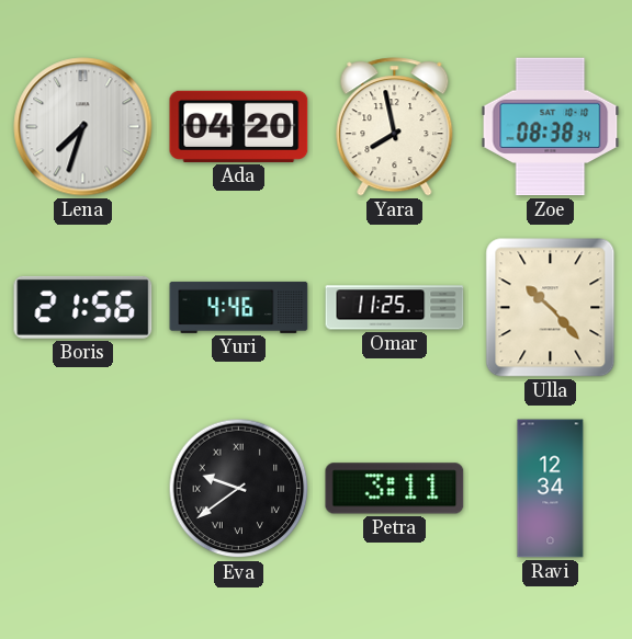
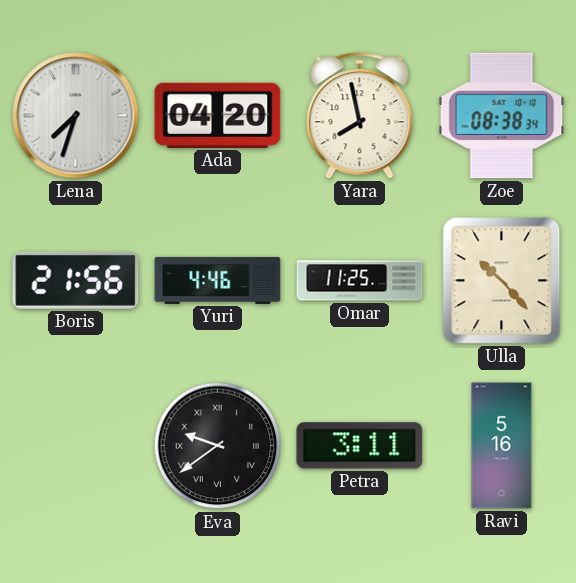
Ravi: 12:34 -> 5:16 (502, 446)
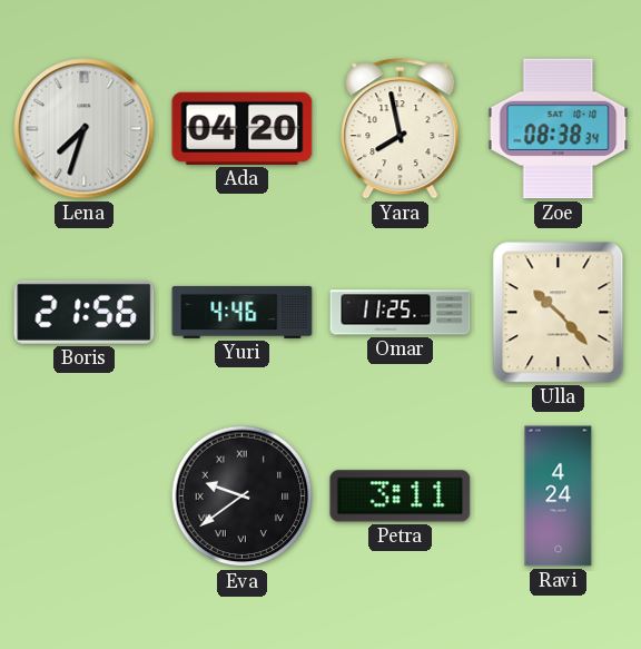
Ravi: 5:16 -> 4:24 (559, 496)
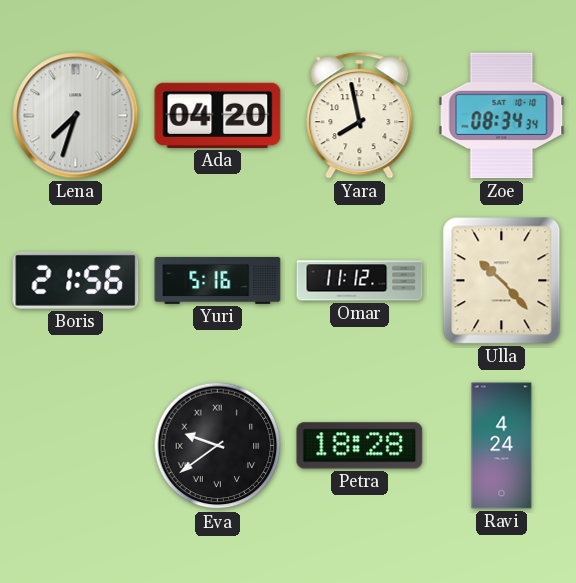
Zoe: 08:38 -> 08:34 (502, 116)
Yuri: 4:46 -> 5:16 (218, 280)
Omar: 11:25 -> 11:12 (360, 281)
Petra: 3:11 -> 18:28 (360, 446)
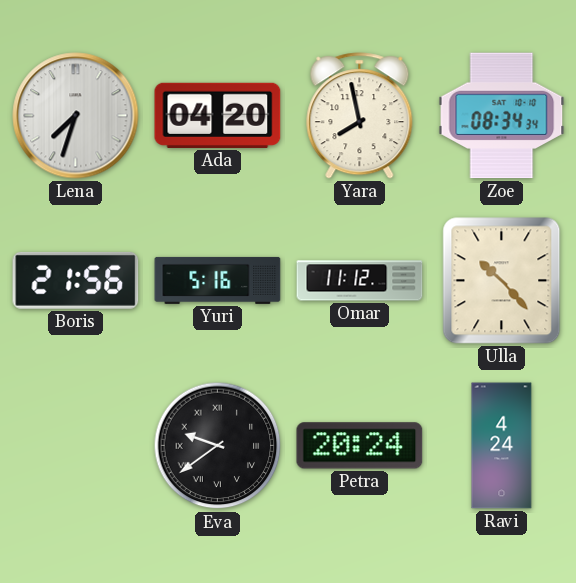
Petra: 18:28 -> 20:24 (360, 446)
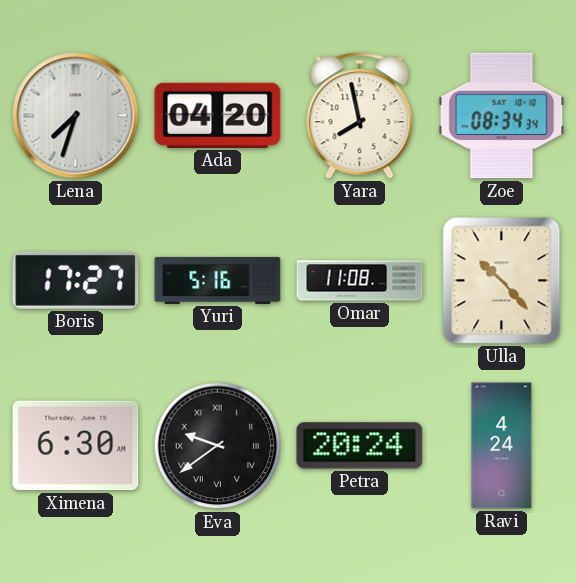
Boris: 21:56 -> 17:27 (76, 280)
Omar: 11:12 -> 11:08 (360, 281)
Ximena: none -> 6:30 (76, 446)
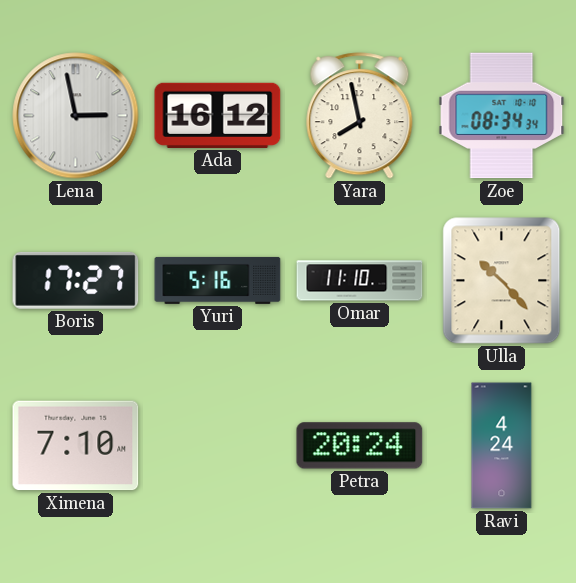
Lena: 7:33 -> 2:58 (76, 116)
Ada: 04:20 -> 16:12 (218, 115)
Omar: 11:08 -> 11:10 (360, 281)
Ximena: 6:30 -> 7:10 (76, 446)
Eva: 9:39 -> none (218, 446)
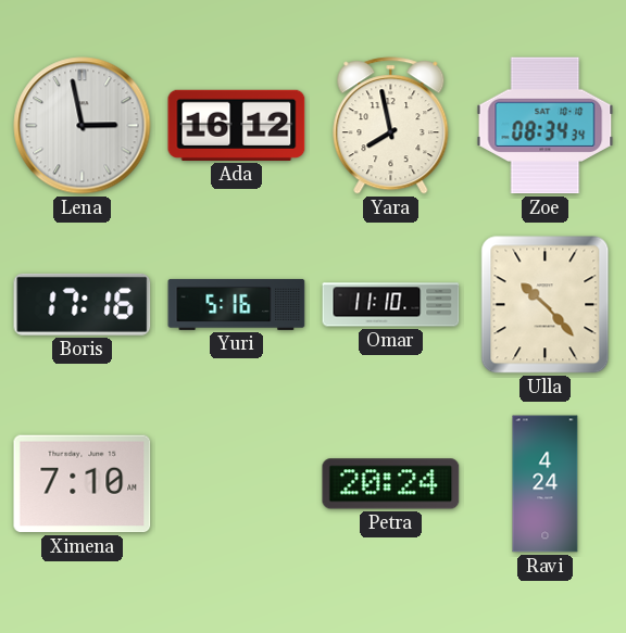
Boris: 17:27 -> 17:16 (83, 304)
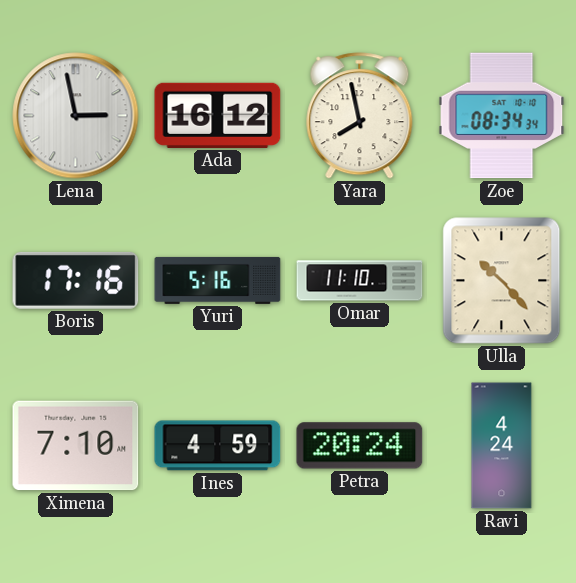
Ines: none -> 4:59 (218, 446)
